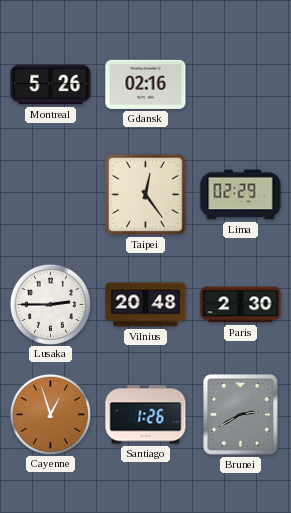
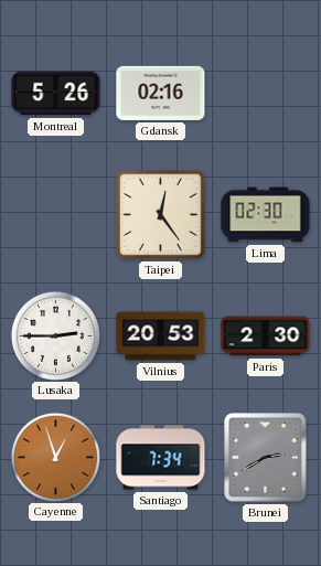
Lima: 02:29 -> 02:30 (266, 215)
Vilnius: 20:48 -> 20:53 (161, 337)
Santiago: 1:26 -> 7:34 (161, 458)
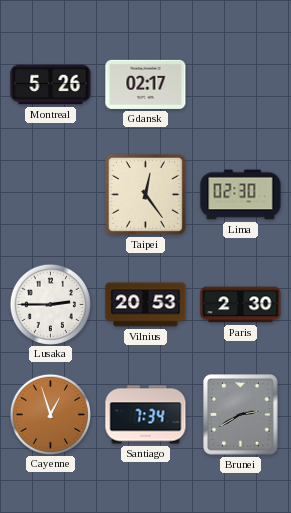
Gdansk: 02:16 -> 02:17 (146, 84)
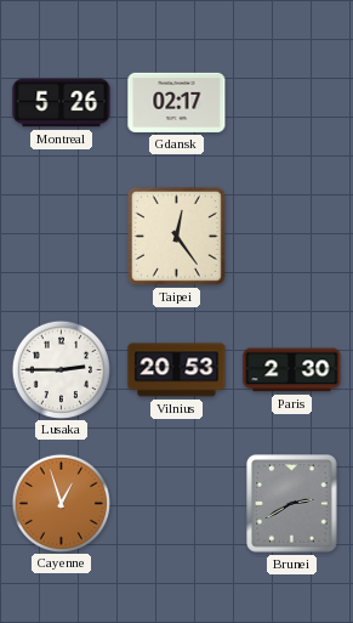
Lima: 02:30 -> none (241, 195)
Santiago: 7:34 -> none (146, 415)
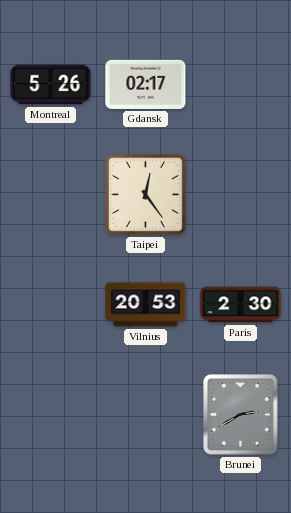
Lusaka: 2:45 -> none (61, 369)
Cayenne: 12:57 -> none (61, 503)
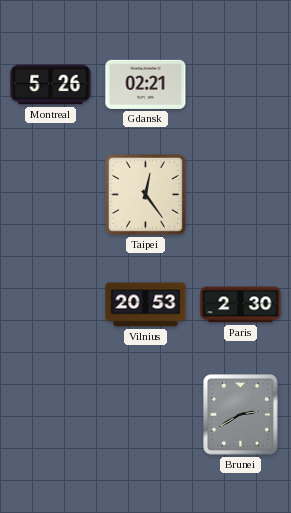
Gdansk: 02:17 -> 02:21 (146, 84)
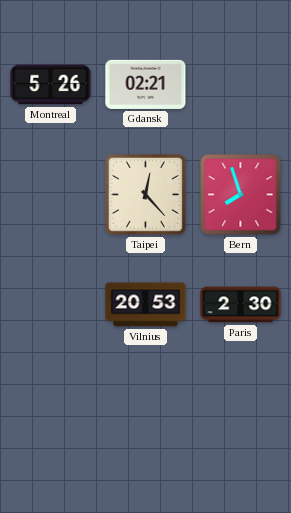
Taipei: 12:24 -> 12:23 (145, 194)
Bern: none -> 7:57 (241, 195)
Brunei: 2:40 -> none (241, 415)
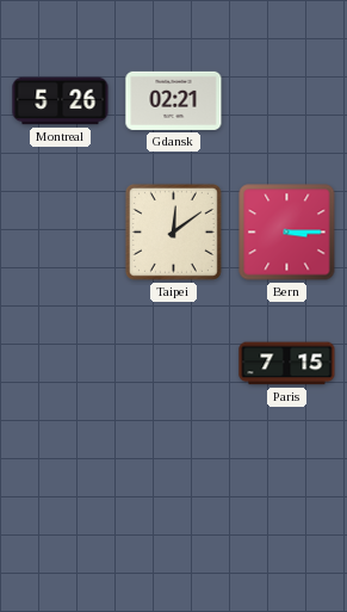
Taipei: 12:23 -> 12:09 (173, 231)
Bern: 7:57 -> 3:15 (287, 233)
Vilnius: 20:53 -> none (146, 305)
Paris: 2:30 -> 7:15 (287, 364)
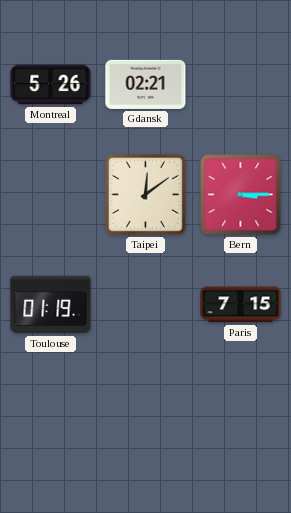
Toulouse: none -> 01:19 (51, 305)
